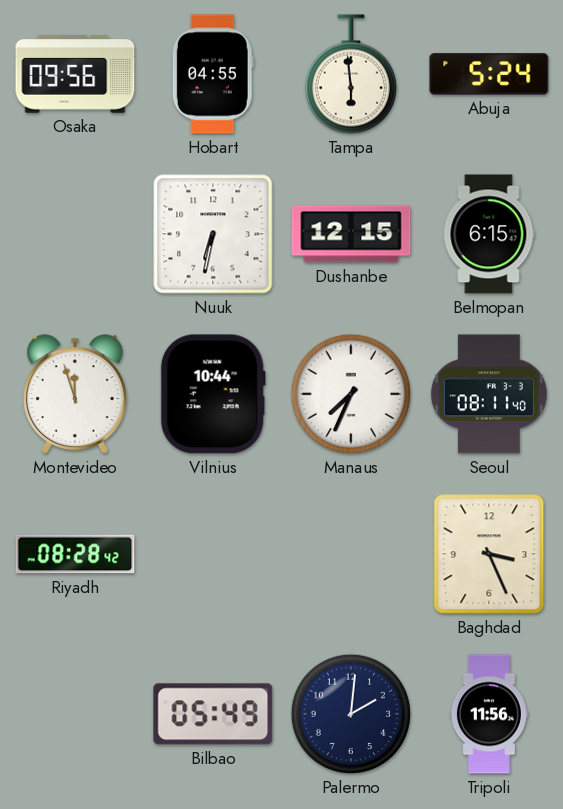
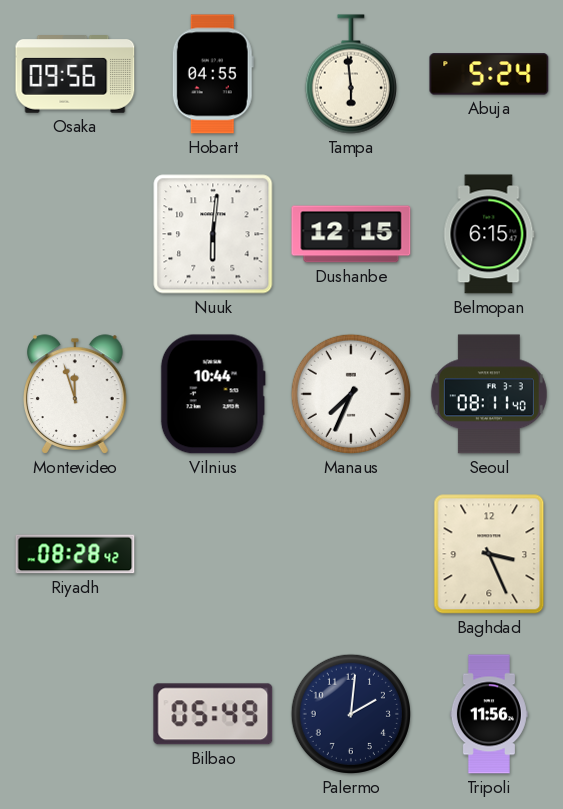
Nuuk: 6:32 -> 6:01 (213, 234)
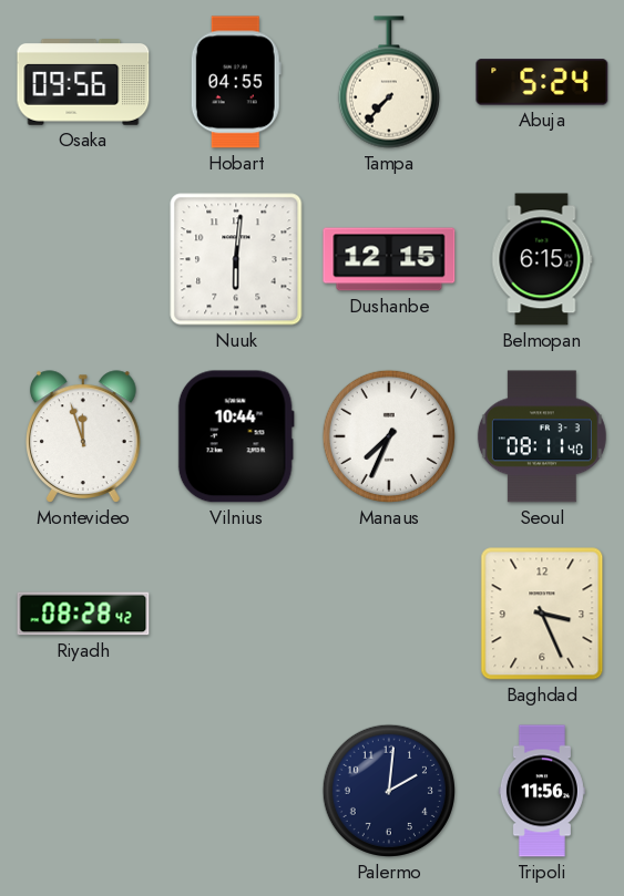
Tampa: 5:59 -> 7:37 (389, 82)
Bilbao: 05:49 -> none (213, 714)
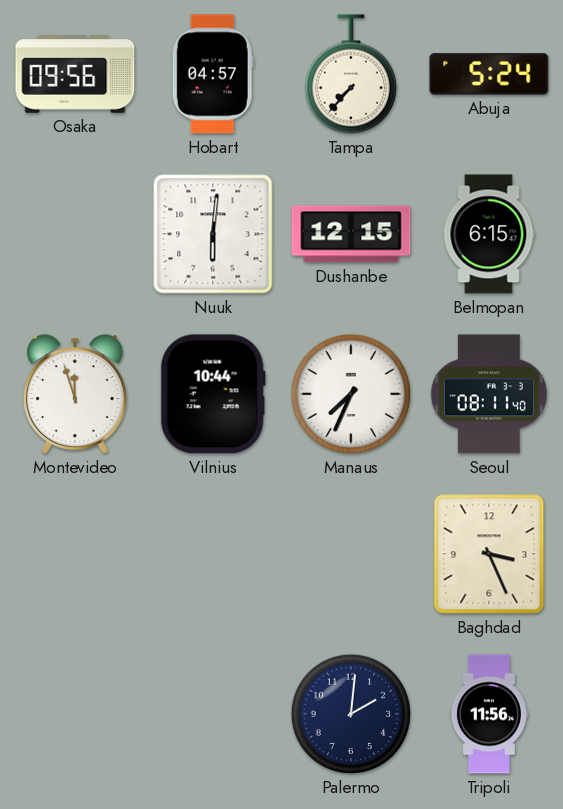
Hobart: 04:55 -> 04:57 (213, 74)
Riyadh: 08:28 -> none (83, 614)
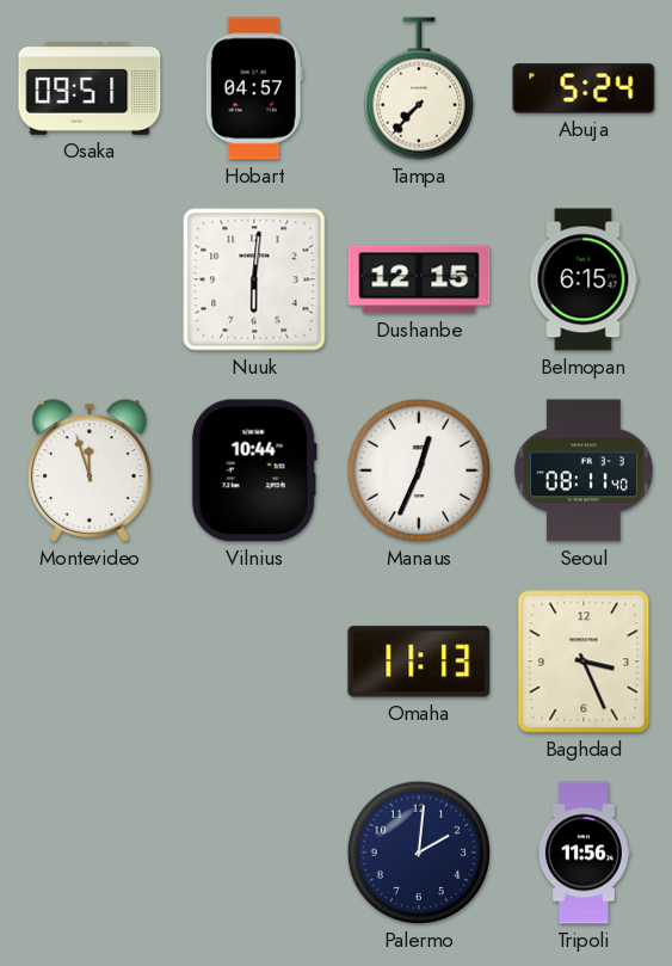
Osaka: 09:56 -> 09:51 (90, 90)
Manaus: 7:34 -> 12:34 (419, 470)
Omaha: none -> 11:13 (419, 662)
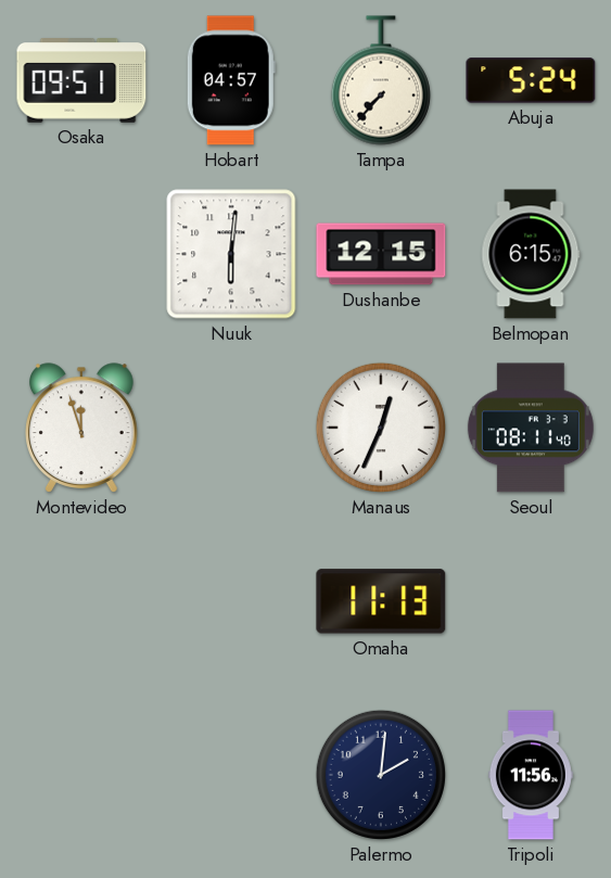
Vilnius: 10:44 -> none (254, 470)
Baghdad: 3:26 -> none (584, 662)
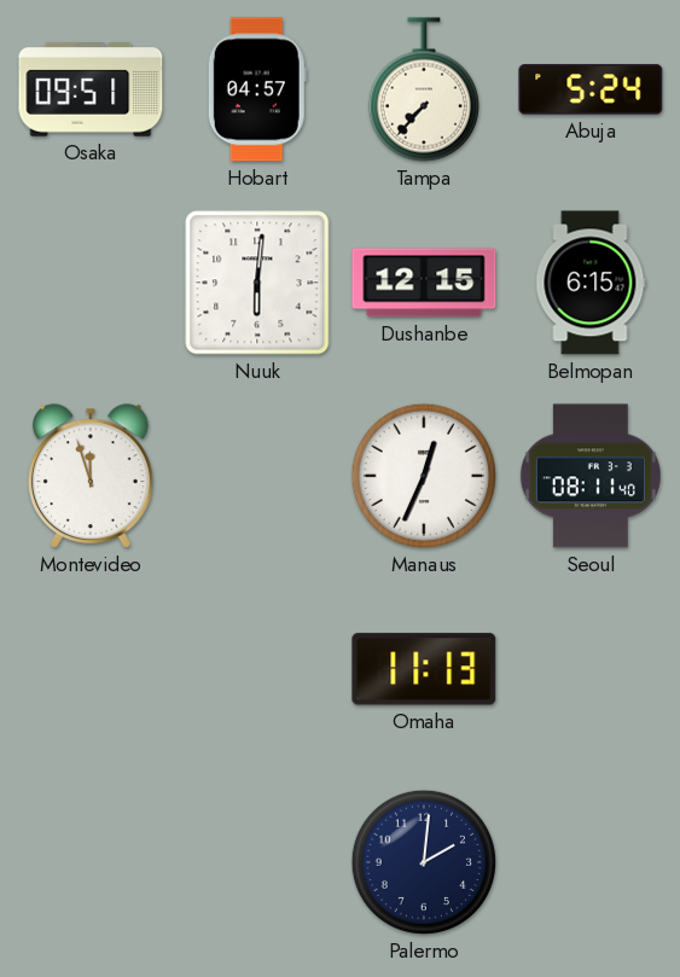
Tripoli: 11:56 -> none (531, 775)
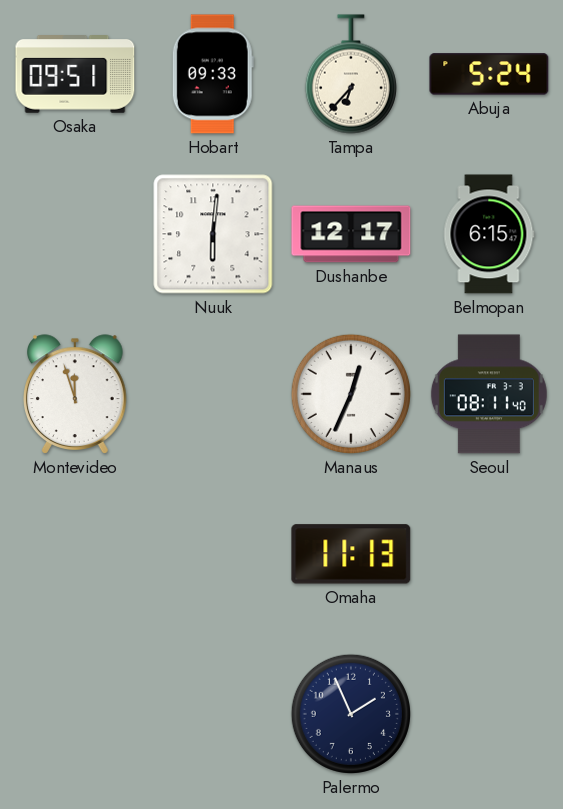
Hobart: 04:57 -> 09:33 (213, 74)
Tampa: 7:37 -> 6:37 (351, 74)
Dushanbe: 12:15 -> 12:17 (351, 234)
Palermo: 2:01 -> 1:56 (351, 714)
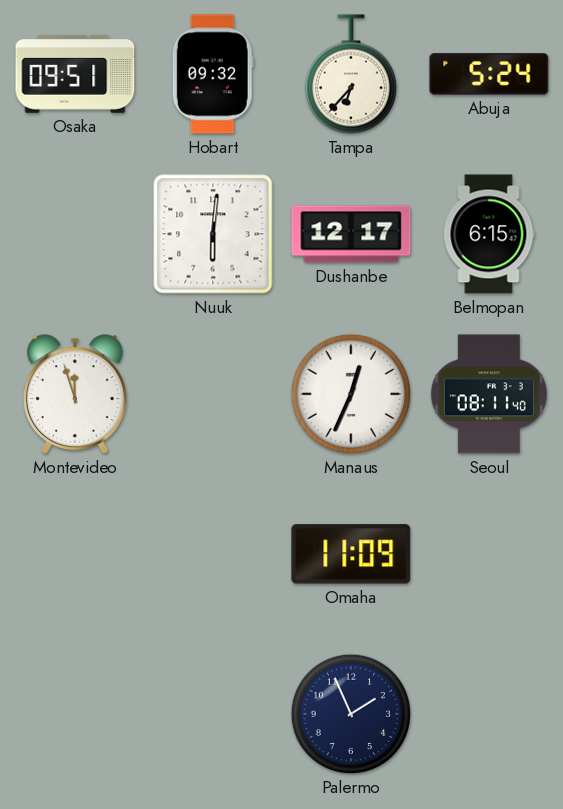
Hobart: 09:33 -> 09:32 (213, 74)
Omaha: 11:13 -> 11:09 (351, 554)
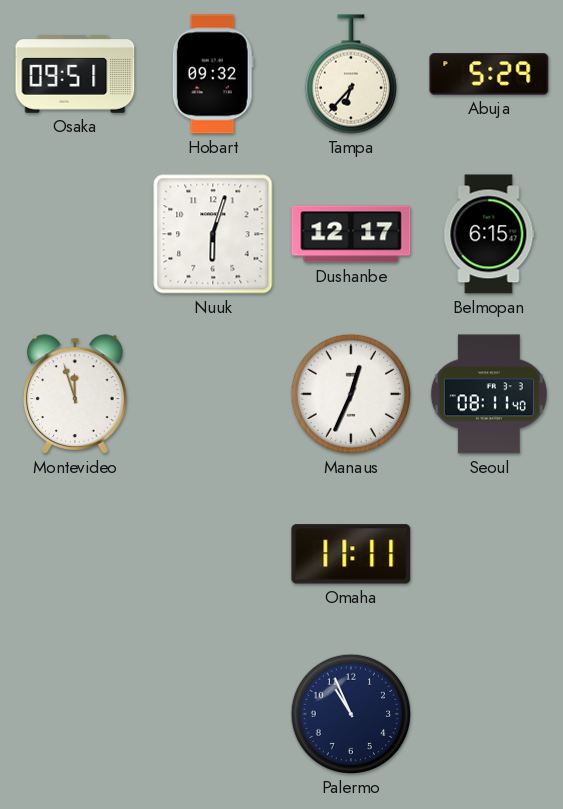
Abuja: 5:24 -> 5:29 (489, 74)
Nuuk: 6:01 -> 6:03 (213, 234)
Omaha: 11:09 -> 11:11 (351, 554)
Palermo: 1:56 -> 10:56 (351, 714)
